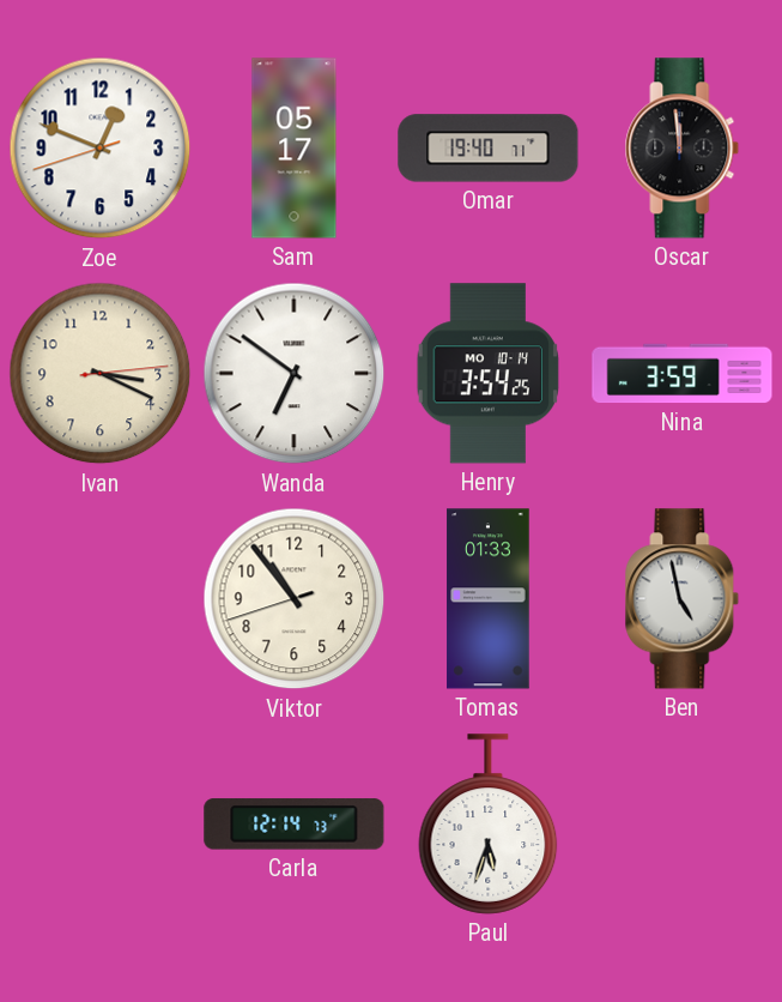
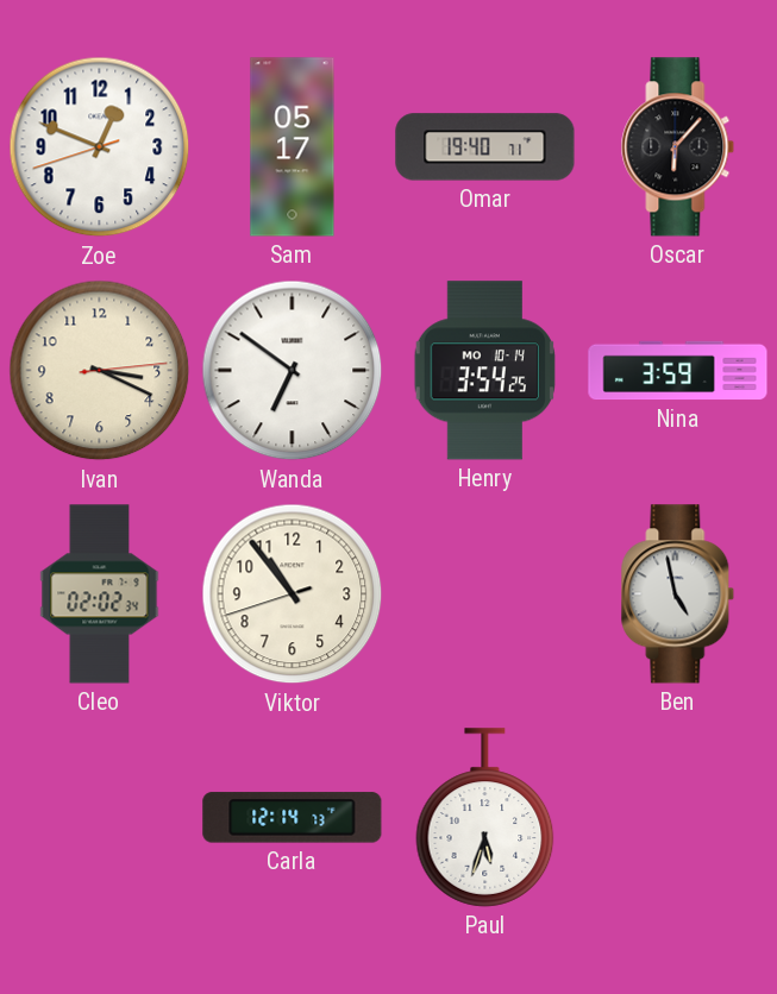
Oscar: 11:59 -> 6:07 (678, 147)
Cleo: none -> 02:02 (100, 594)
Tomas: 01:33 -> none (489, 599)
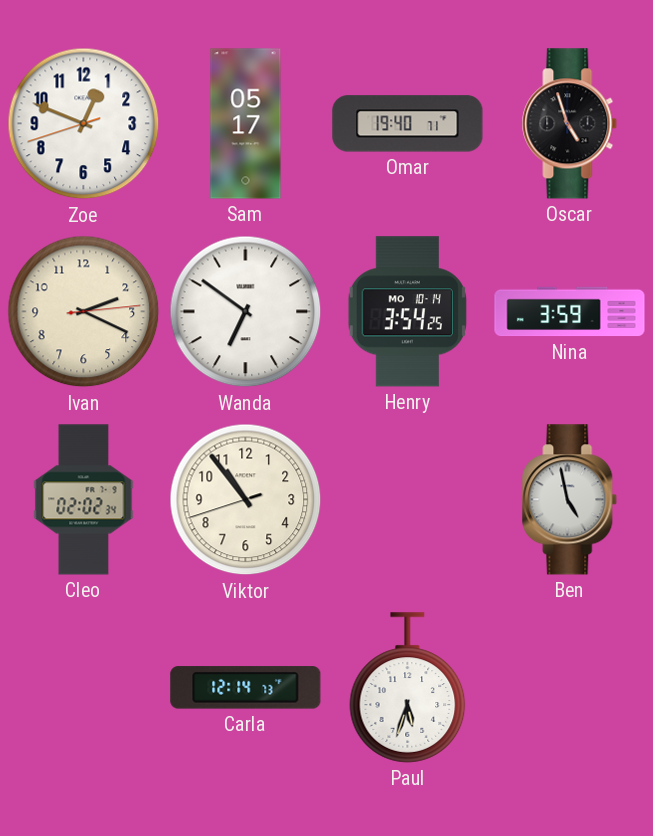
Oscar: 6:07 -> 4:57 (570, 124)
Ivan: 3:19 -> 2:19 (84, 312)
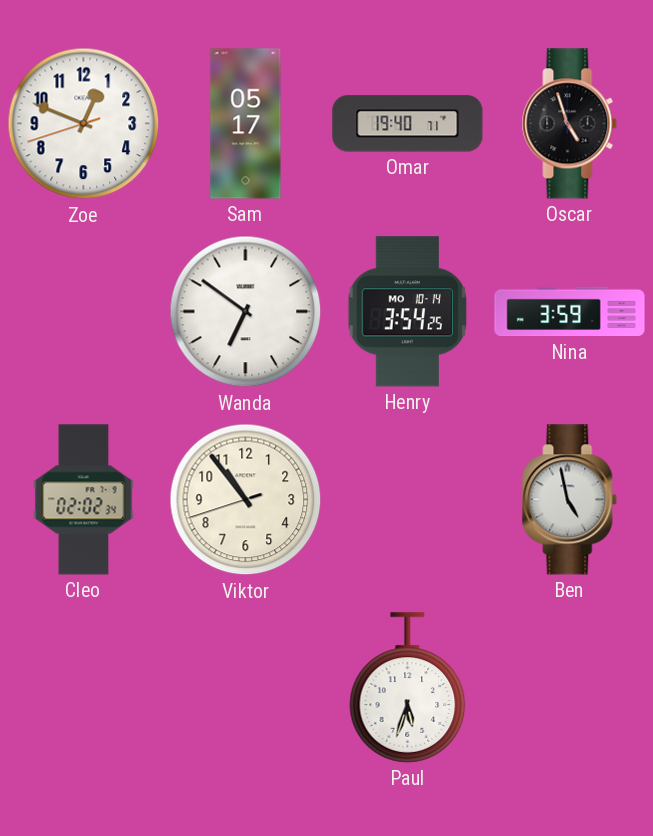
Ivan: 2:19 -> none (84, 312)
Carla: 12:14 -> none (246, 688)
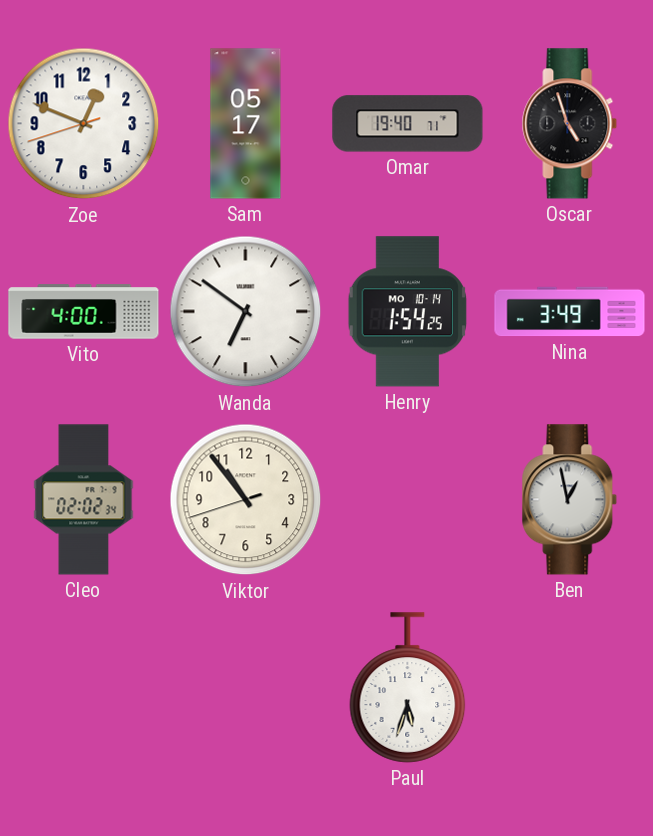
Vito: none -> 4:00 (84, 312)
Henry: 3:54 -> 1:54 (407, 312)
Nina: 3:59 -> 3:49 (570, 312)
Ben: 4:58 -> 12:58 (570, 500)
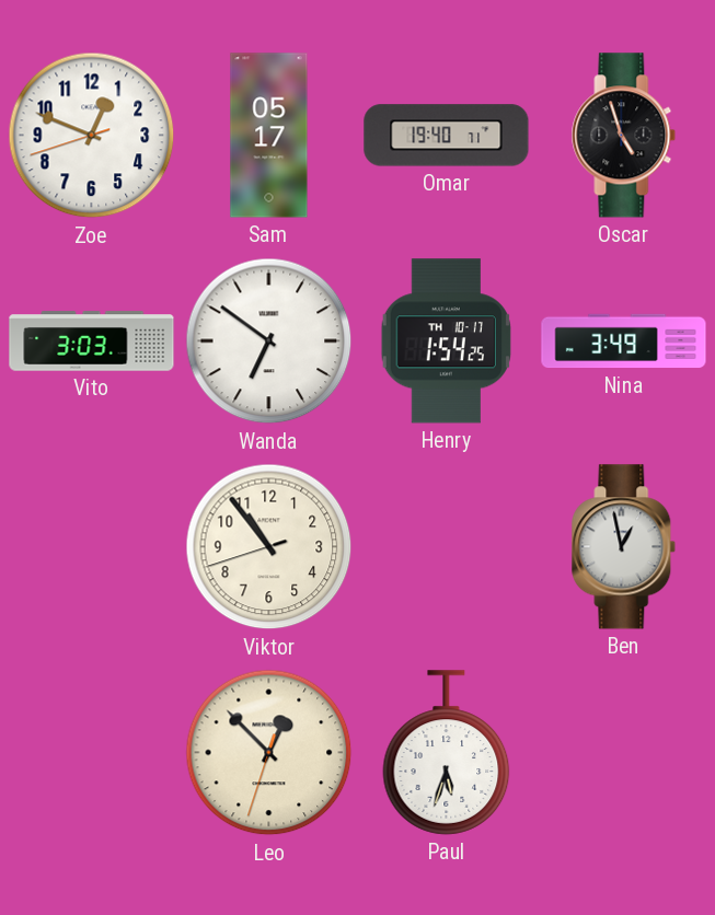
Vito: 4:00 -> 3:03 (92, 341)
Henry date: MO 10-14 -> TH 10-17 (446, 341)
Cleo: 02:02 -> none (84, 500)
Leo: none -> 12:52 (269, 753)
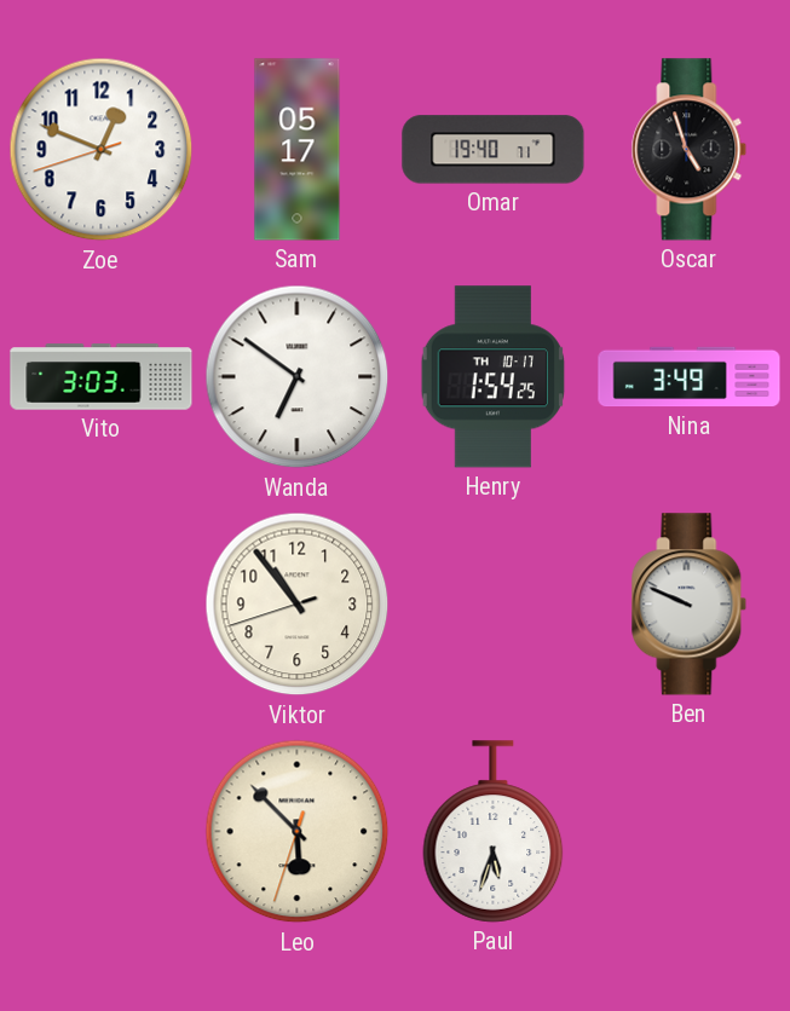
Ben: 12:58 -> 9:49 (690, 605)
Leo: 12:52 -> 5:52 (298, 832)
